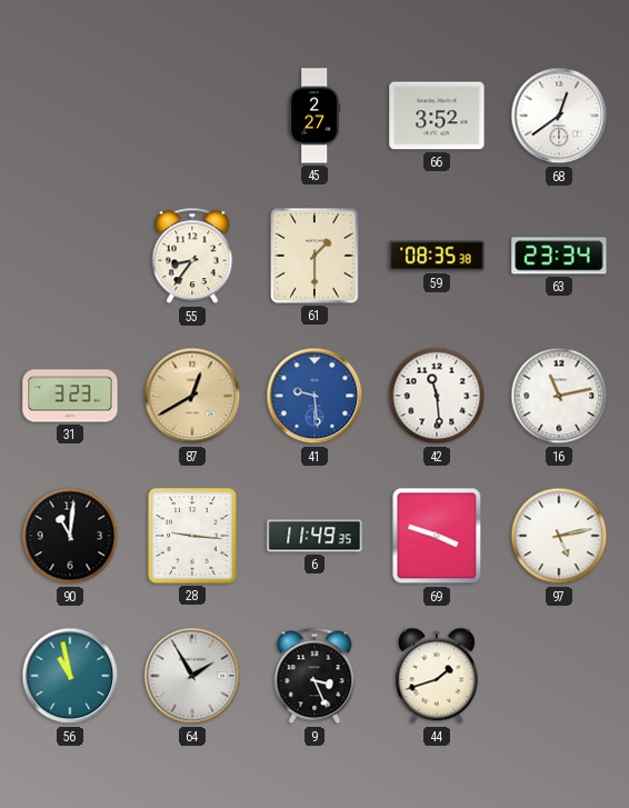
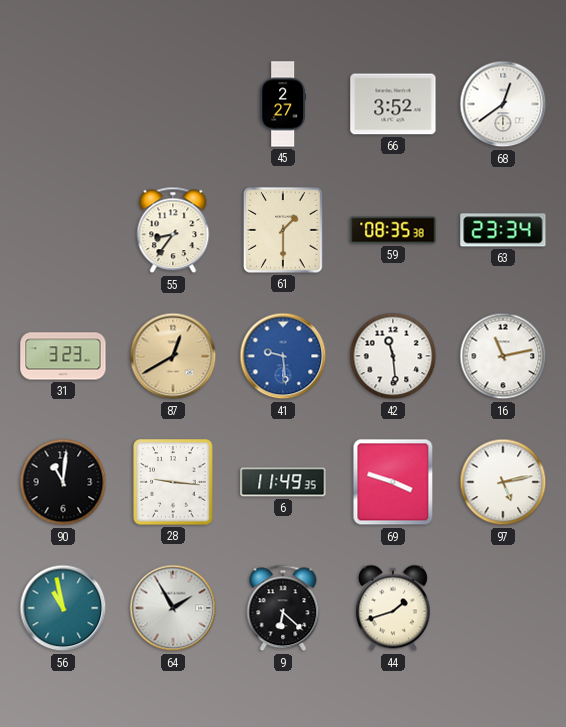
9: 3:26 -> 6:22 (283, 608)
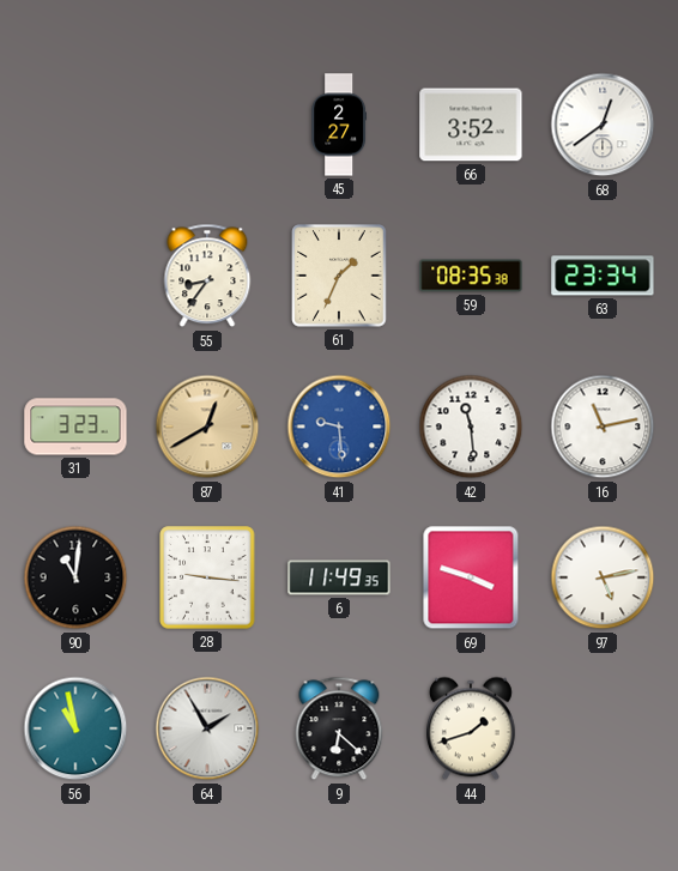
61: 1:30 -> 1:34 (339, 276)
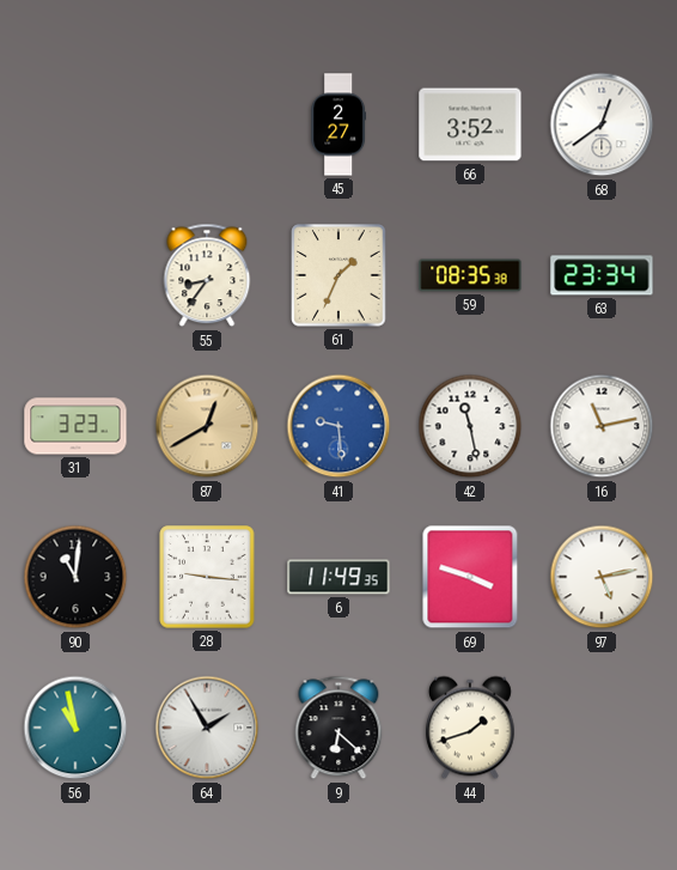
42: 11:29 -> 11:28 (470, 426)
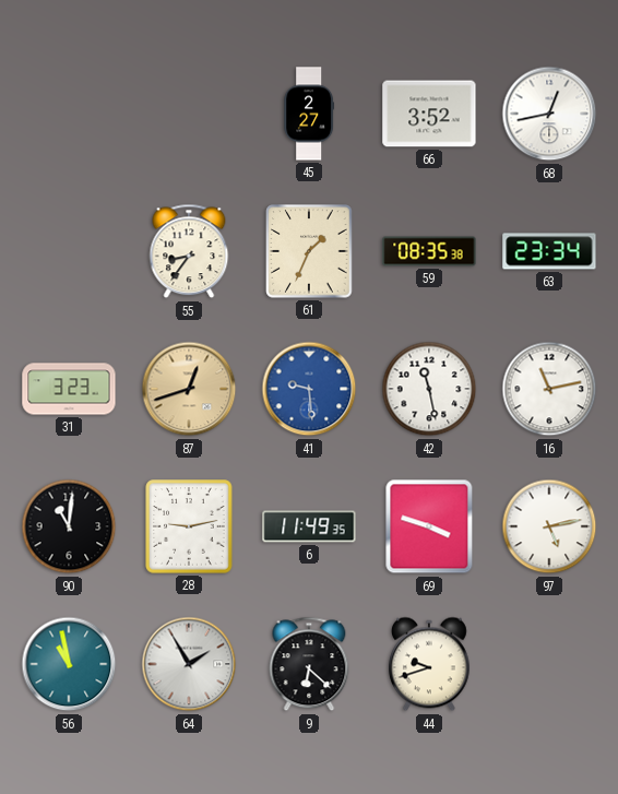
68: 12:39 -> 12:43 (549, 114)
87: 12:40 -> 12:42 (189, 389)
28: 9:16 -> 9:13 (189, 526)
44: 1:42 -> 9:42 (429, 664)
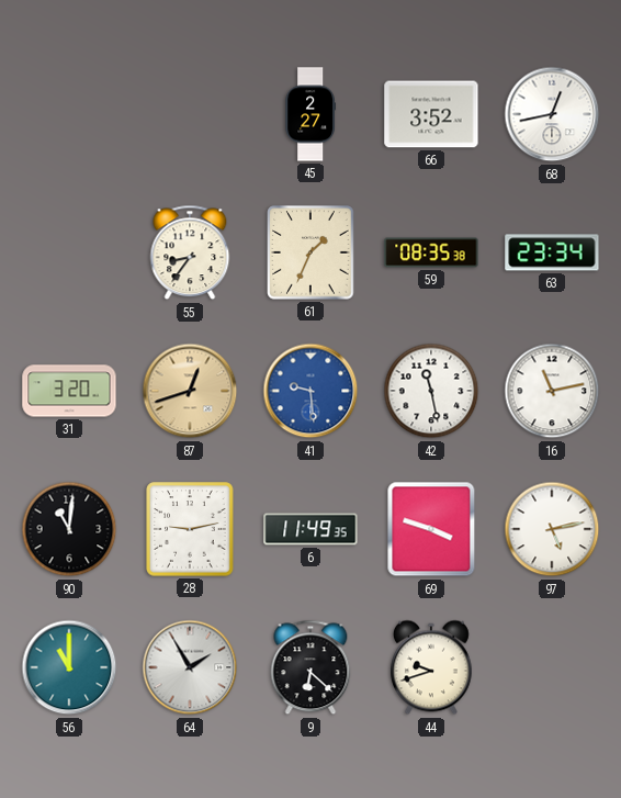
31: 3:23 -> 3:20 (69, 391)
56: 10:58 -> 11:00 (69, 667)
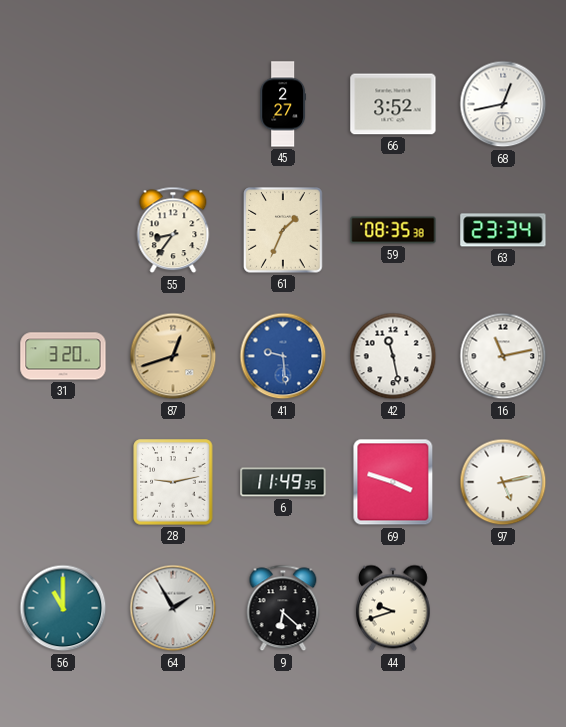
90: 11:01 -> none (69, 529)
